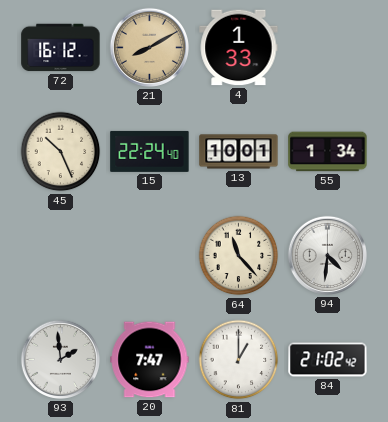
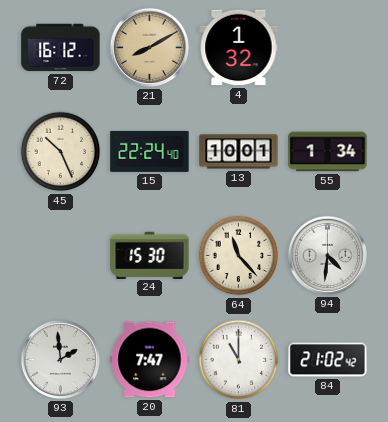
4: 1:33 -> 1:32 (239, 48)
24: none -> 15:30 (150, 255)
81: 1:00 -> 11:00 (239, 360)
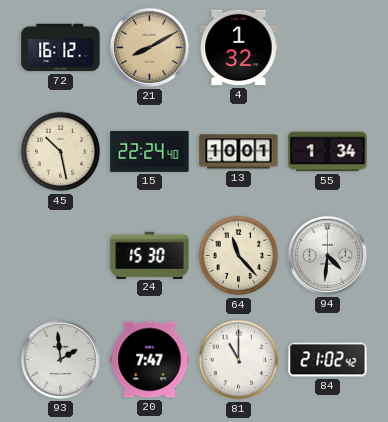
45: 10:26 -> 10:28 (61, 152)
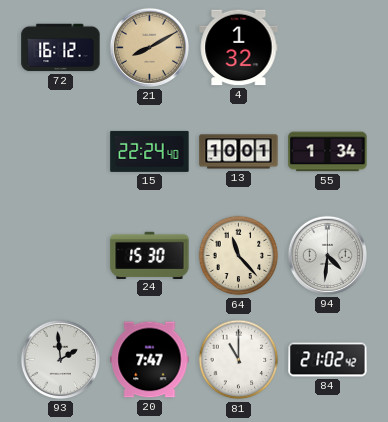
45: 10:28 -> none (61, 152)
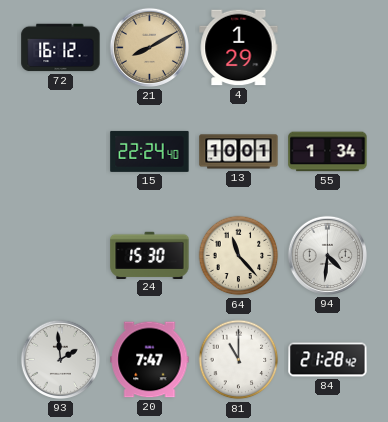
4: 1:32 -> 1:29 (239, 48)
84: 21:02 -> 21:28 (328, 360)
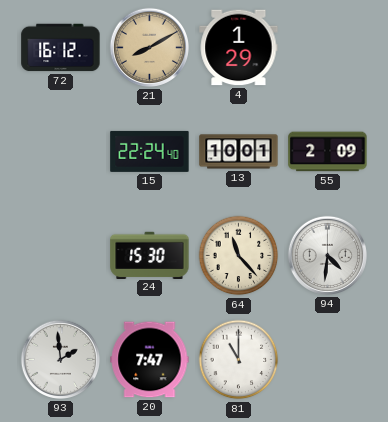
55: 1:34 -> 2:09 (328, 152)
84: 21:28 -> none (328, 360)
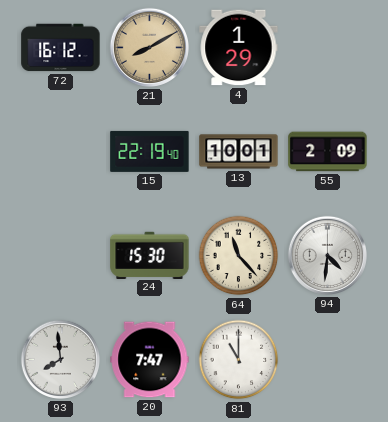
15: 22:24 -> 22:19 (150, 151)
93: 1:59 -> 7:59 (60, 359)
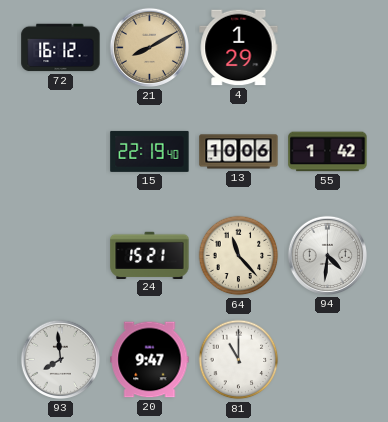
13: 10:01 -> 10:06 (239, 152)
55: 2:09 -> 1:42 (328, 152)
24: 15:30 -> 15:21 (150, 255)
20: 7:47 -> 9:47 (150, 360)
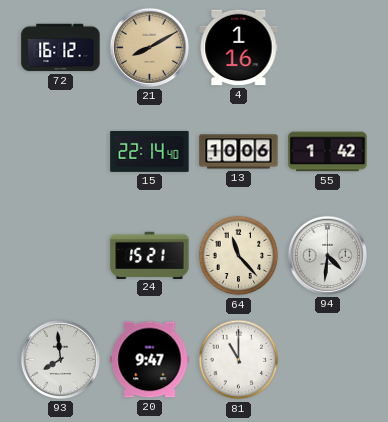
4: 1:29 -> 1:16 (239, 48)
15: 22:19 -> 22:14 (150, 151)
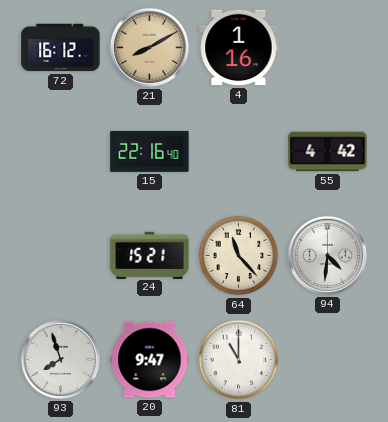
15: 22:14 -> 22:16 (150, 151)
13: 10:06 -> none (239, 152)
55: 1:42 -> 4:42 (328, 152)
93: 7:59 -> 7:57 (60, 359)
